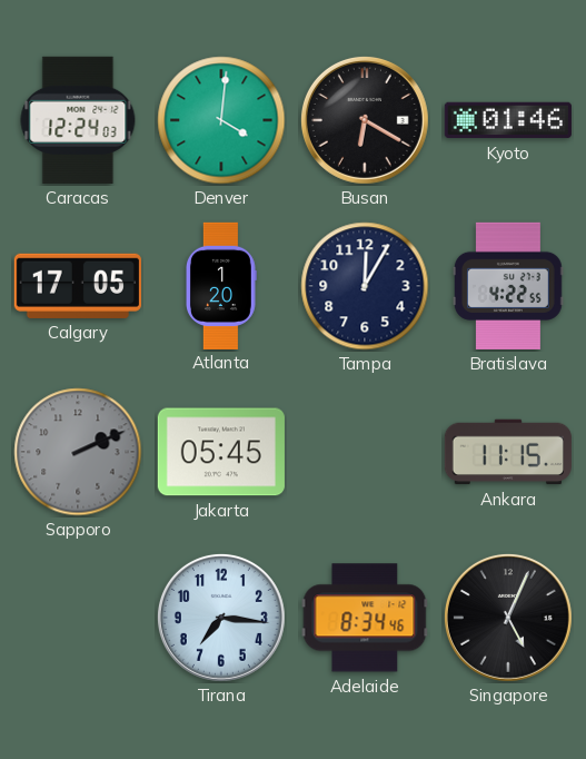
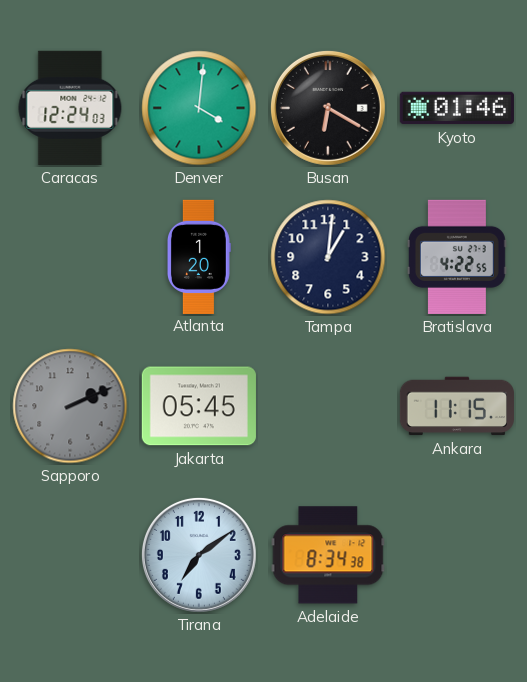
Calgary: 17:05 -> none (78, 286)
Tampa: 12:05 -> 1:01 (328, 257)
Tirana: 7:16 -> 7:09 (199, 555)
Adelaide: 8:34:46 -> 8:34:38 (328, 555)
Singapore: 5:04 -> none (508, 618)
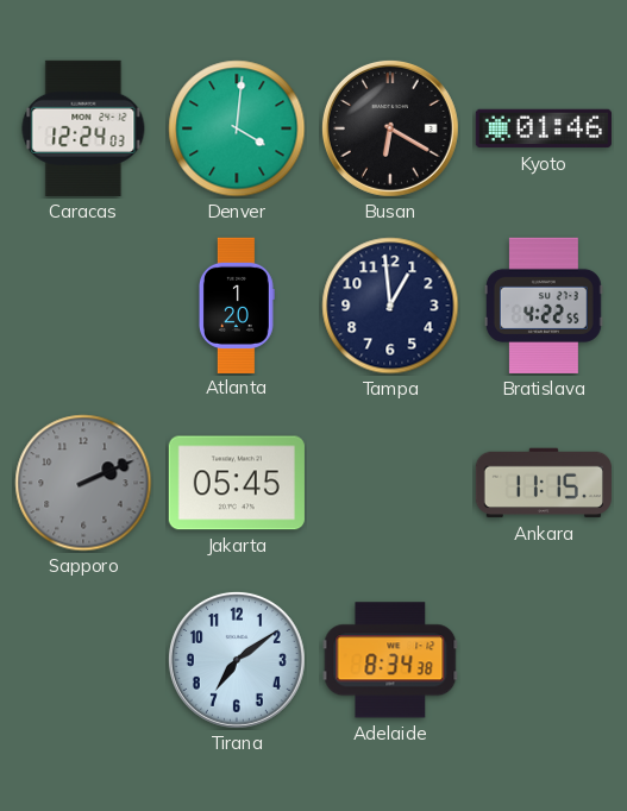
Tampa: 1:01 -> 12:59 (390, 306)
